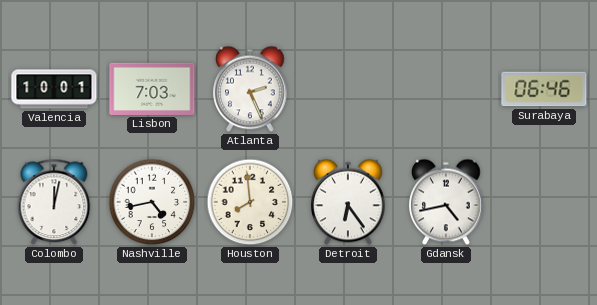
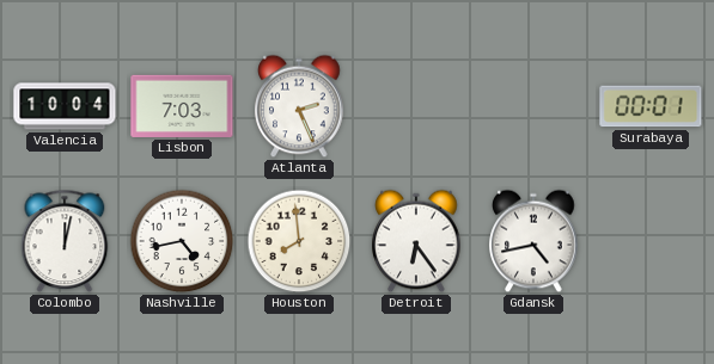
Valencia: 10:01 -> 10:04 (65, 106)
Surabaya: 06:46 -> 00:01 (651, 106)
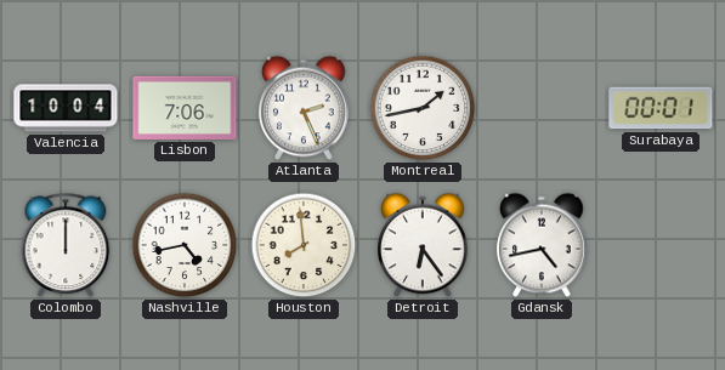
Lisbon: 7:03 -> 7:06 (185, 108)
Montreal: none -> 1:43 (423, 108)
Colombo: 12:02 -> 12:00 (66, 245)
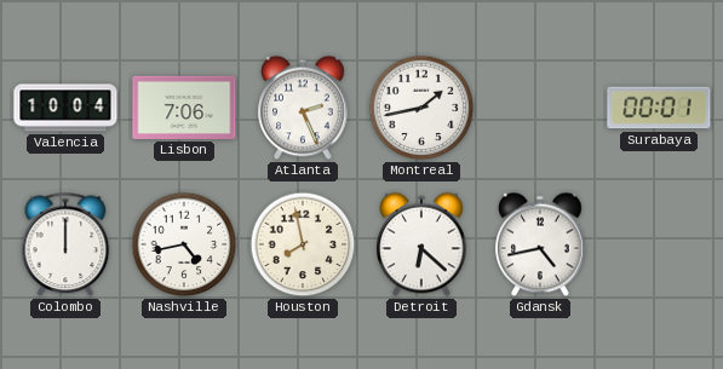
Houston: 7:59 -> 7:58 (303, 244)
Detroit: 6:24 -> 6:22 (421, 244)
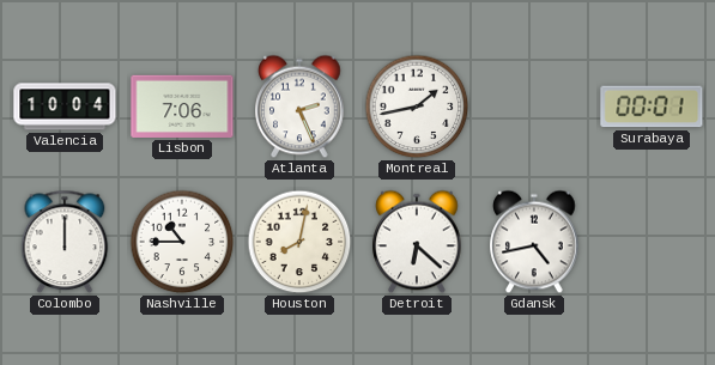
Nashville: 4:43 -> 10:45 (182, 242)
Houston: 7:58 -> 8:02 (299, 242)
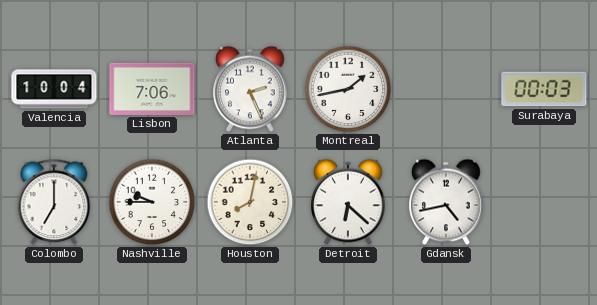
Surabaya: 00:01 -> 00:03 (544, 89)
Colombo: 12:00 -> 7:00 (54, 202)
Nashville: 10:45 -> 9:45 (152, 202)
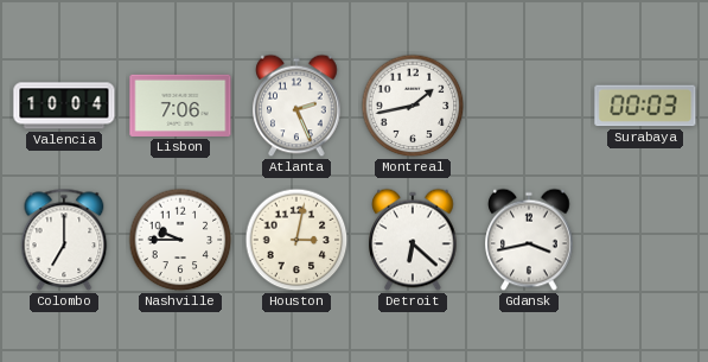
Houston: 8:02 -> 3:02 (296, 240)
Gdansk: 4:43 -> 3:43 (529, 240)
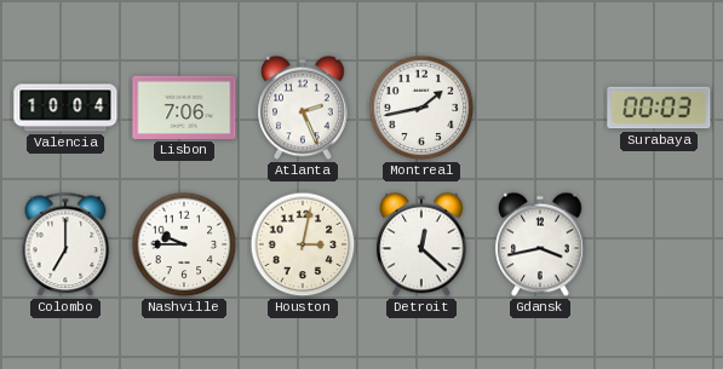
Detroit: 6:22 -> 12:22 (421, 244)
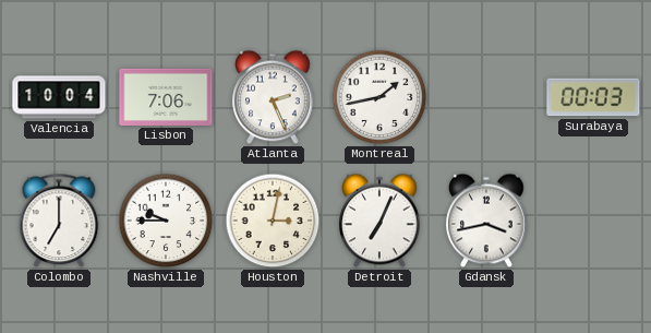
Detroit: 12:22 -> 7:04 (379, 221)
